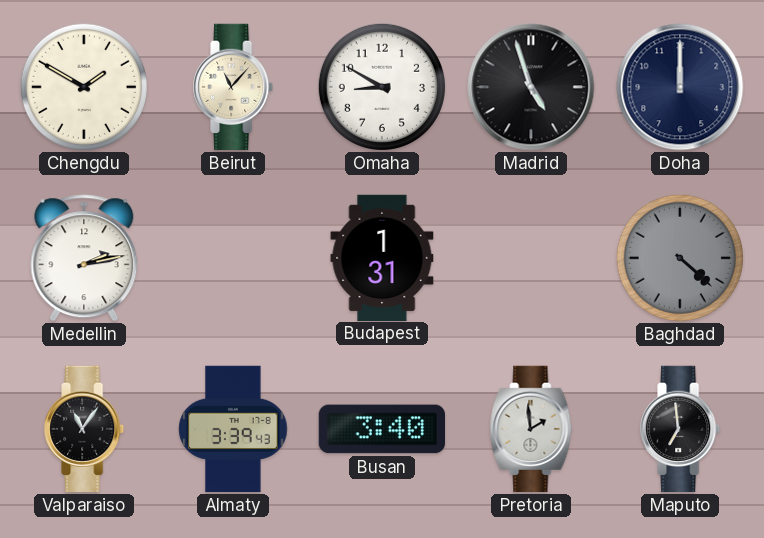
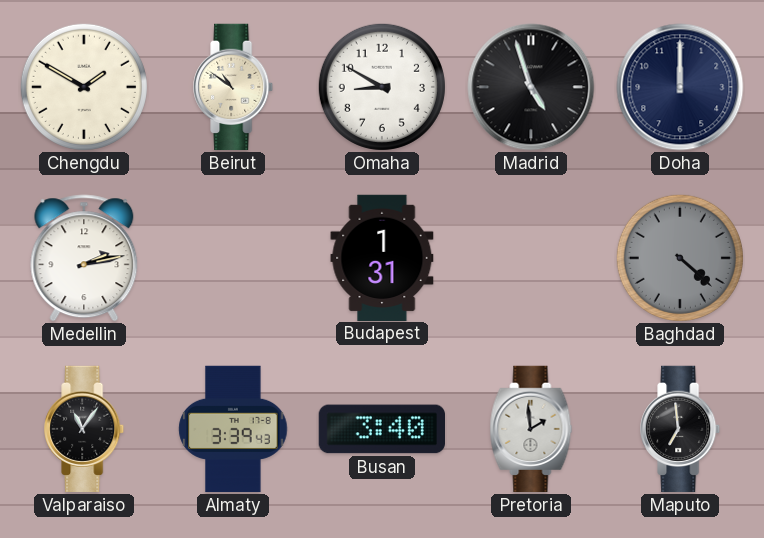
Beirut: 11:07 -> 10:51 (234, 87)
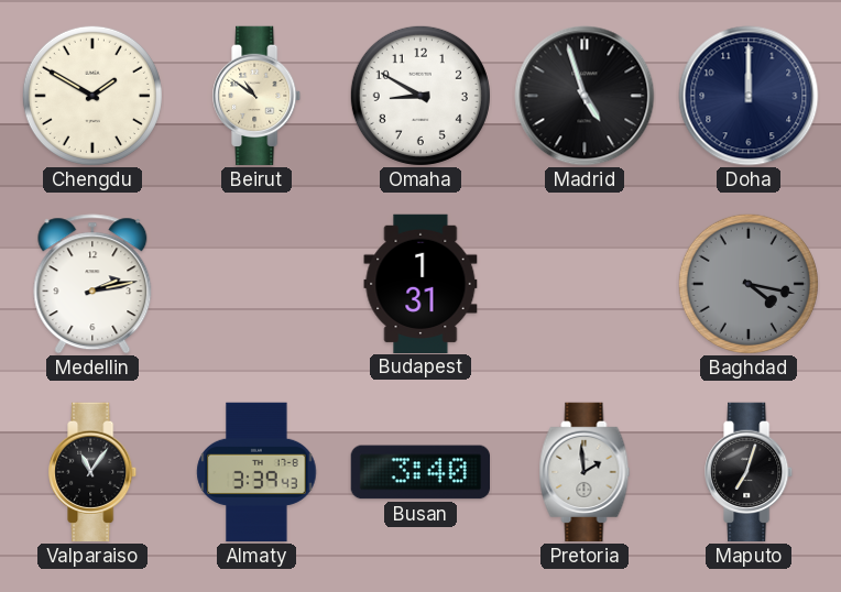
Baghdad: 4:22 -> 4:17 (749, 284)
Maputo: 6:59 -> 7:03 (750, 472)
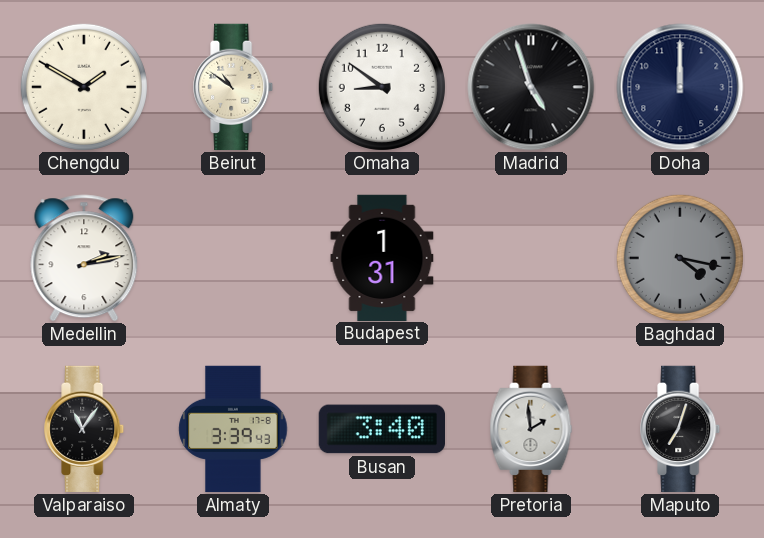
Omaha: 8:50 -> 8:51 (382, 87)
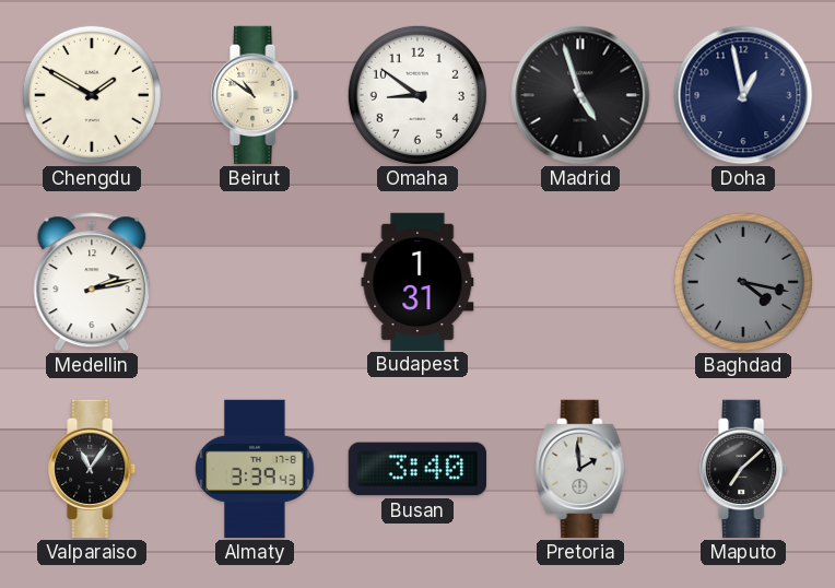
Doha: 12:00 -> 12:58 (743, 95)
Maputo: 7:03 -> 7:08 (744, 469)
